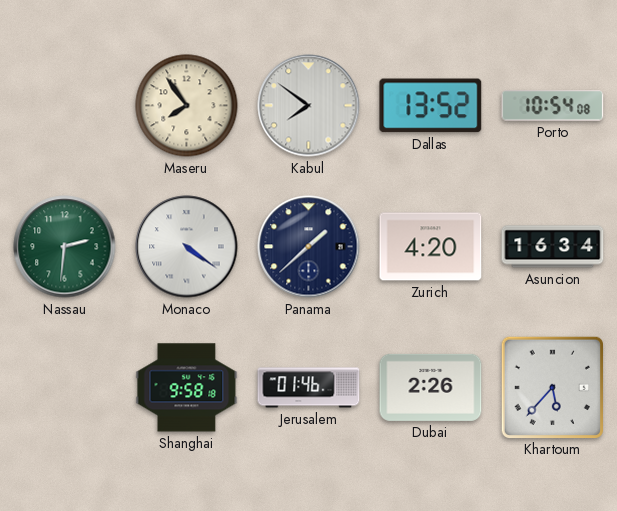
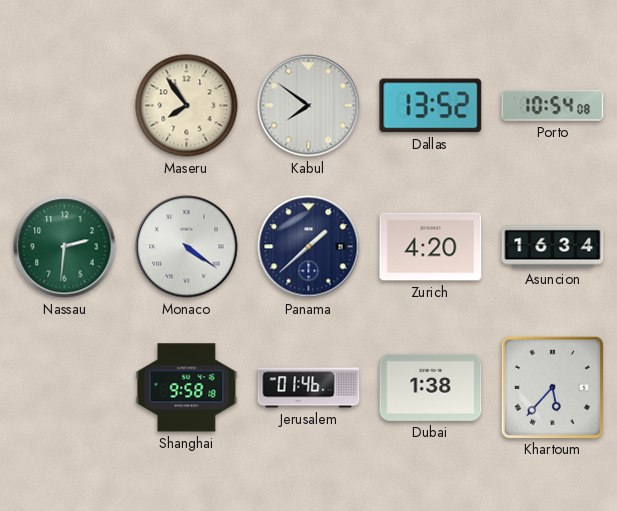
Dubai: 2:26 -> 1:38 (431, 387)
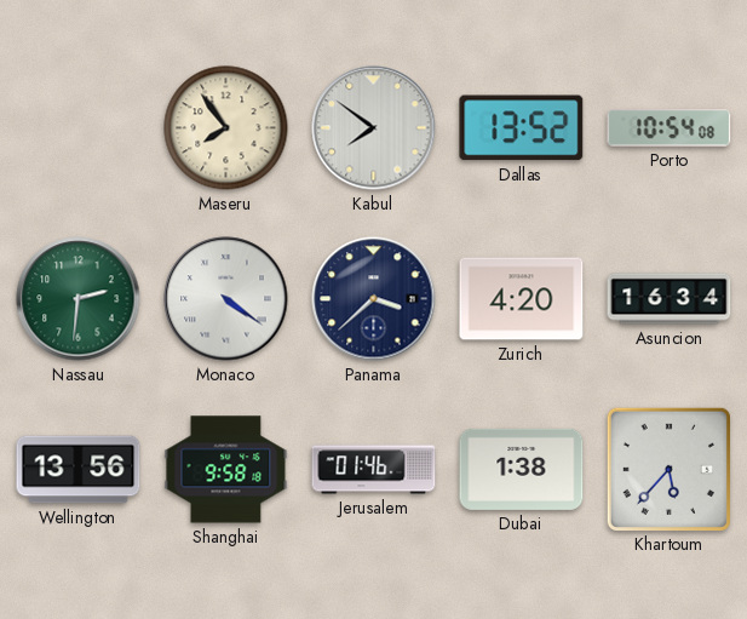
Panama: 1:38 -> 3:38 (374, 299)
Wellington: none -> 13:56 (79, 470)
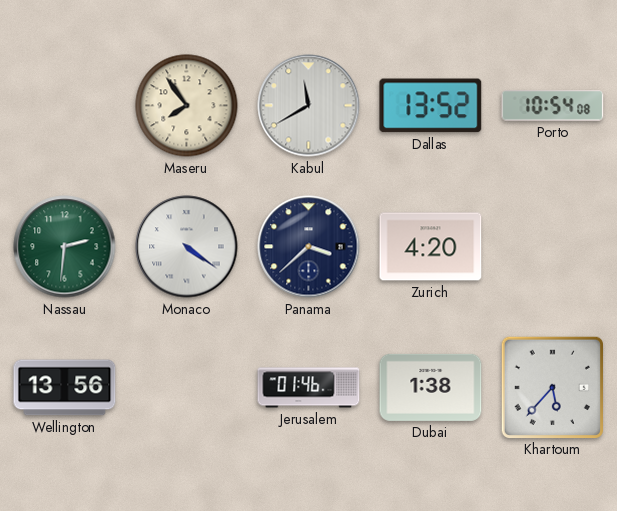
Kabul: 7:51 -> 11:40 (309, 106)
Asuncion: 16:34 -> none (670, 299)
Shanghai: 9:58 -> none (226, 470)
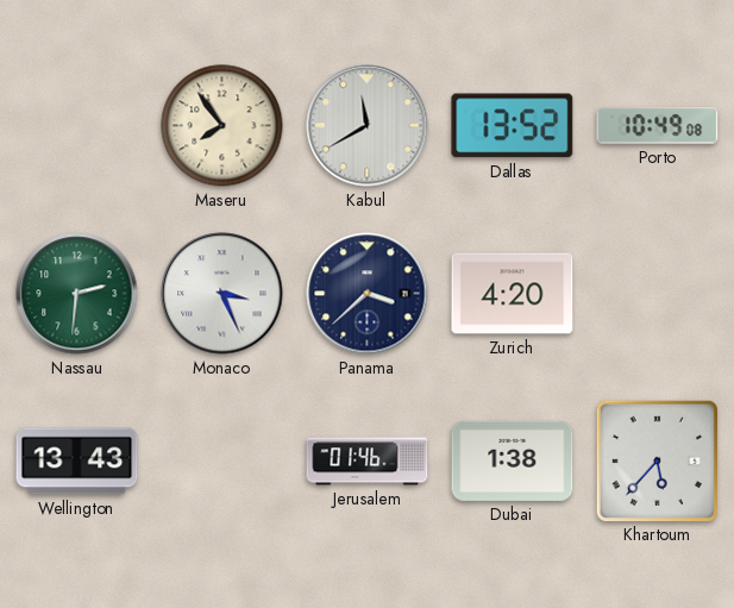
Porto: 10:54 -> 10:49 (658, 126)
Monaco: 4:21 -> 3:26 (222, 294)
Wellington: 13:56 -> 13:43 (77, 462)
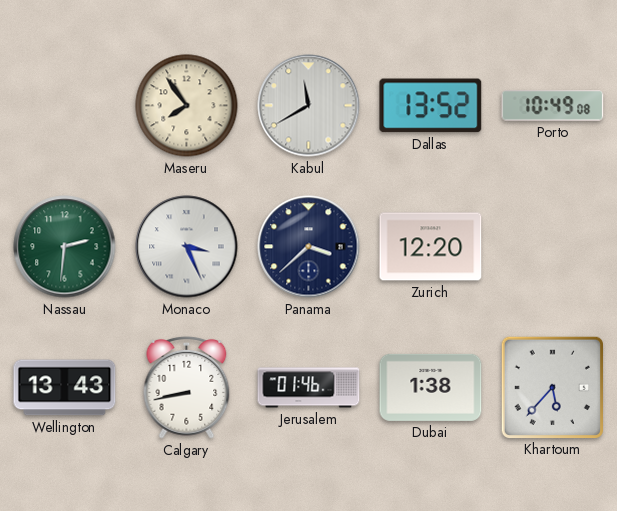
Zurich: 4:20 -> 12:20 (431, 247)
Calgary: none -> 8:43 (187, 387)
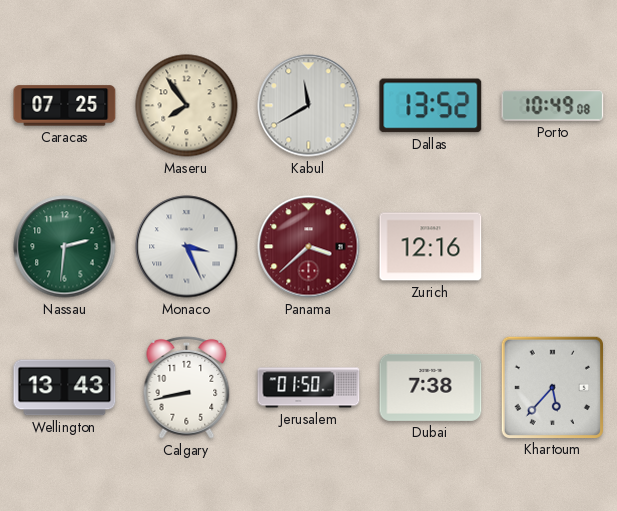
Caracas: none -> 07:25 (65, 106)
Panama dial: navy -> burgundy (309, 247)
Zurich: 12:20 -> 12:16 (431, 247)
Jerusalem: 01:46 -> 01:50 (309, 388)
Dubai: 1:38 -> 7:38 (431, 387)
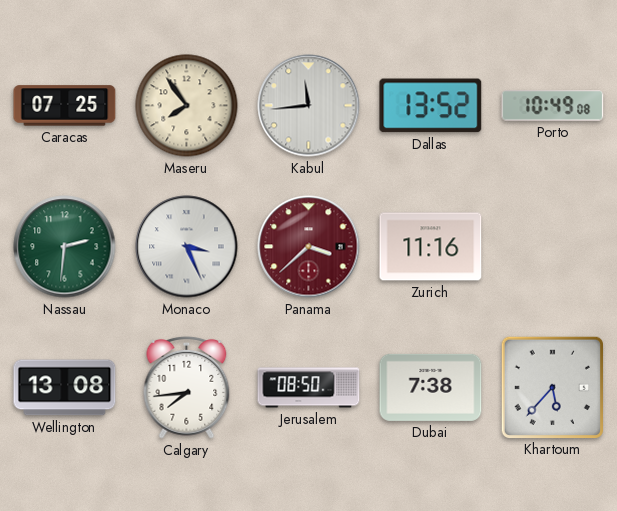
Kabul: 11:40 -> 11:44 (309, 106)
Zurich: 12:16 -> 11:16 (431, 247)
Wellington: 13:43 -> 13:08 (65, 388)
Calgary: 8:43 -> 7:44 (187, 387)
Jerusalem: 01:50 -> 08:50 (309, 388)
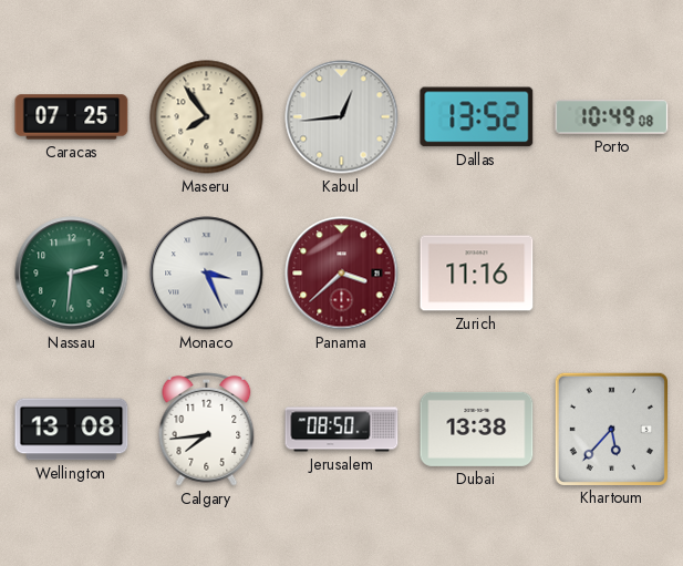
Kabul: 11:44 -> 12:44 (342, 117)
Dubai: 7:38 -> 13:38 (477, 429)
